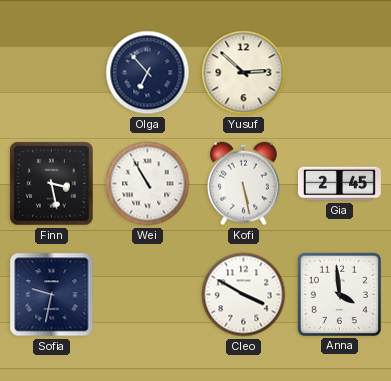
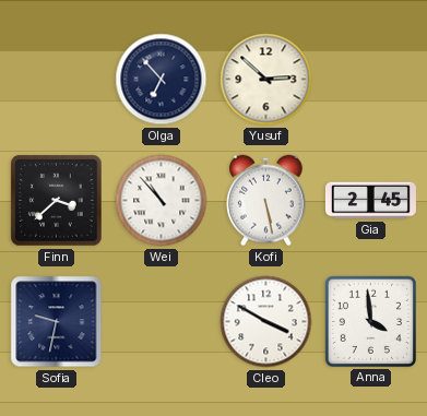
Finn: 3:28 -> 3:38 (57, 201)
Wei: 10:55 -> 10:53 (162, 201)
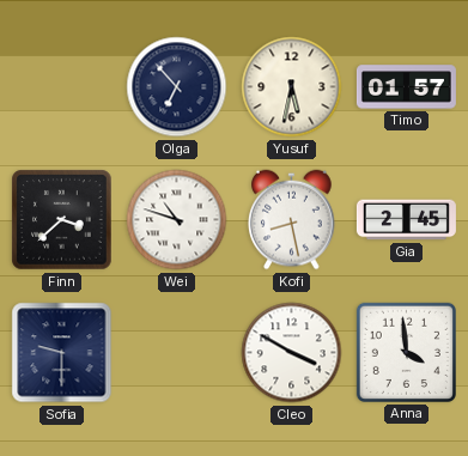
Yusuf: 2:52 -> 5:32 (292, 87)
Timo: none -> 01:57 (406, 87)
Wei: 10:53 -> 10:48 (177, 220)
Kofi: 5:28 -> 8:28 (292, 220)
Sofia: 9:32 -> 9:30 (62, 353)
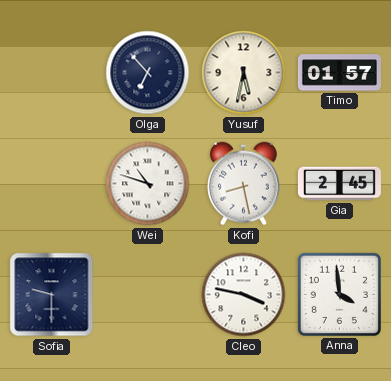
Finn: 3:38 -> none (62, 220)
Cleo: 3:50 -> 3:47 (244, 295)
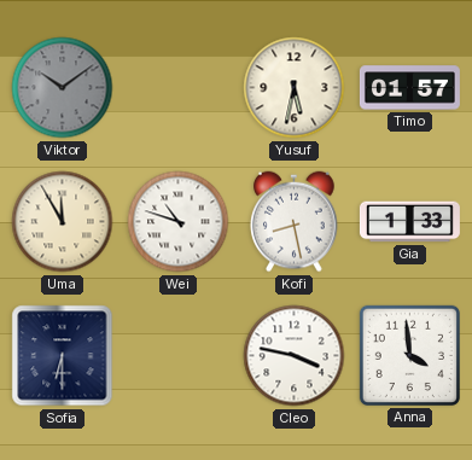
Viktor: none -> 10:09 (63, 88)
Olga: 6:53 -> none (148, 73)
Uma: none -> 11:55 (63, 222)
Gia: 2:45 -> 1:33 (409, 222)
Sofia: 9:30 -> 6:30 (63, 356)
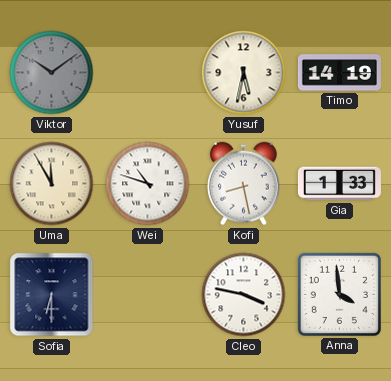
Timo: 01:57 -> 14:19 (339, 73)
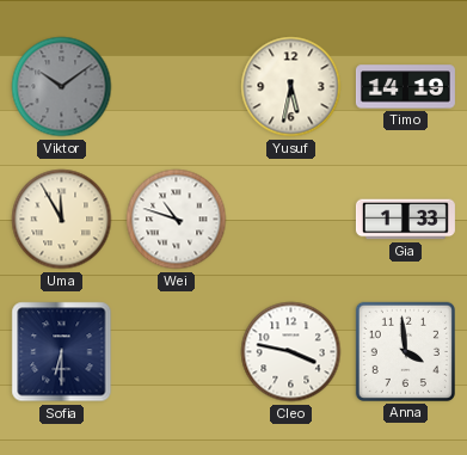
Kofi: 8:28 -> none (244, 184)
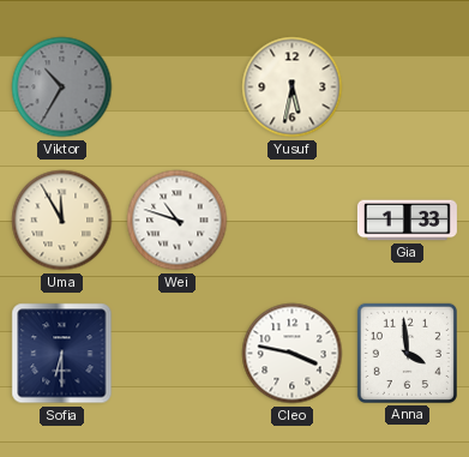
Viktor: 10:09 -> 10:35 (62, 88)
Timo: 14:19 -> none (405, 87)
